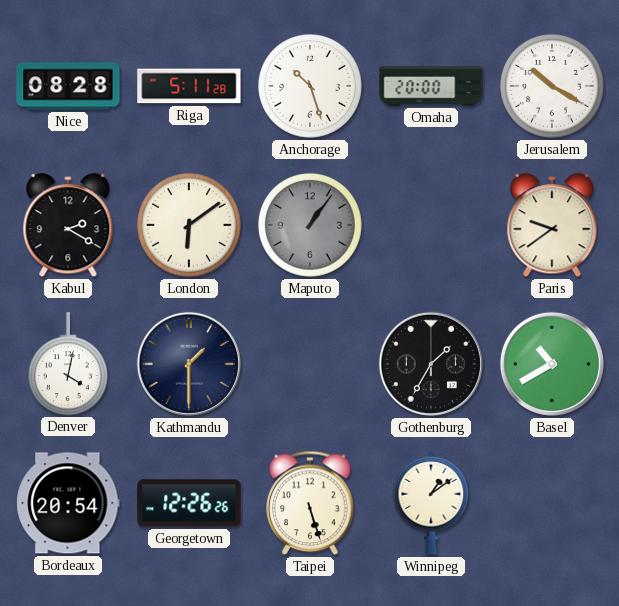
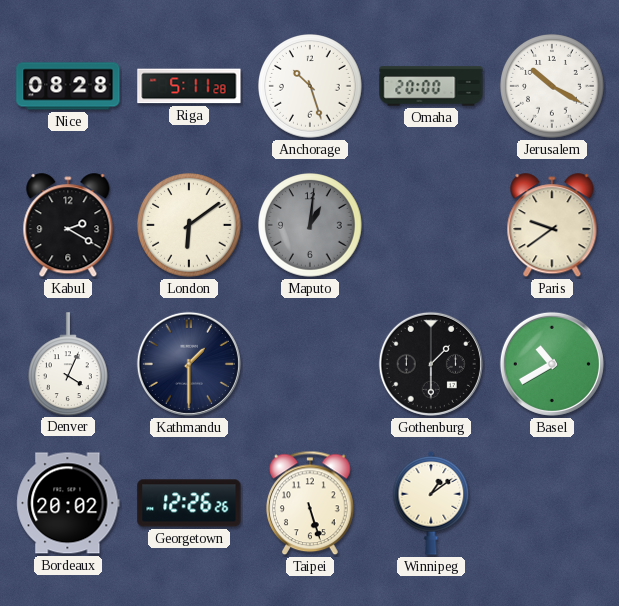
Maputo: 1:06 -> 1:01 (311, 226)
Denver: 4:02 -> 4:04 (69, 364)
Gothenburg: 1:35 -> 1:30 (431, 364)
Bordeaux: 20:54 -> 20:02 (68, 503)
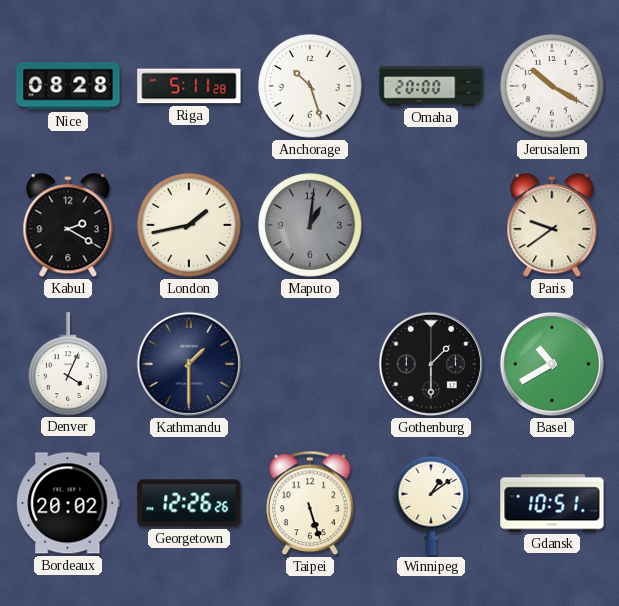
London: 6:09 -> 1:43 (190, 226)
Gdansk: none -> 10:51 (552, 503)
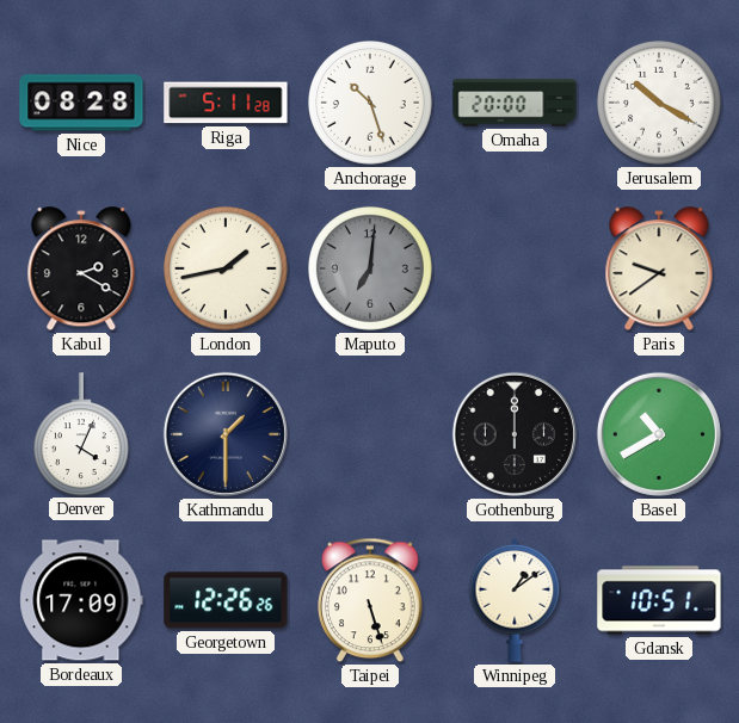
Maputo: 1:01 -> 7:01 (371, 270)
Gothenburg: 1:30 -> 12:00 (515, 434)
Bordeaux: 20:02 -> 17:09 (81, 600)
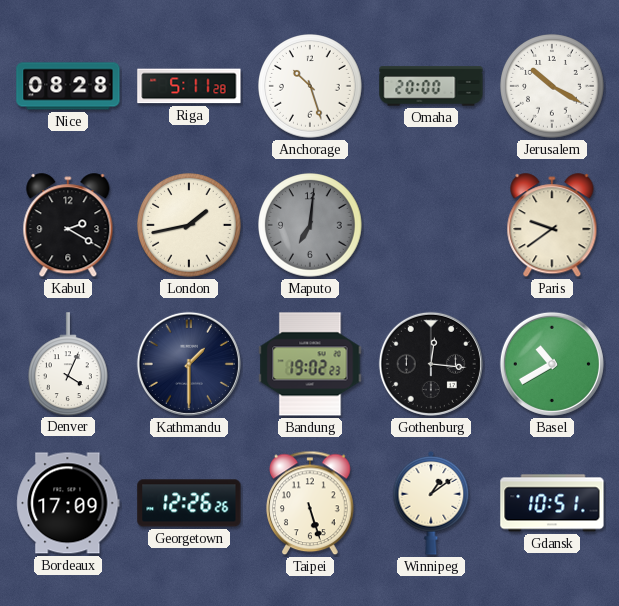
Bandung: none -> 19:02 (310, 364)
Gothenburg: 12:00 -> 12:16 (431, 364)
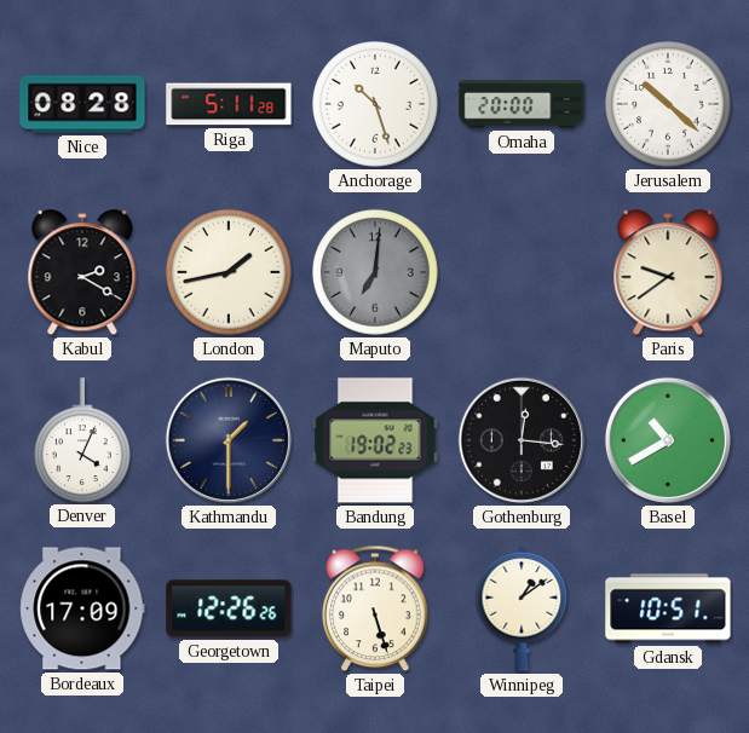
Jerusalem: 10:20 -> 10:22 (669, 105)
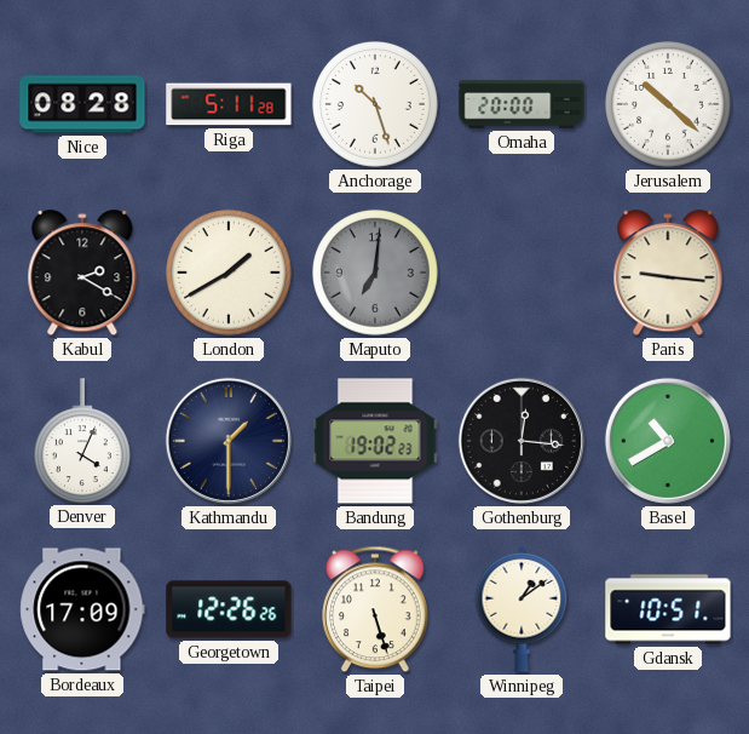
London: 1:43 -> 1:40 (230, 274)
Paris: 9:39 -> 9:16 (668, 274)
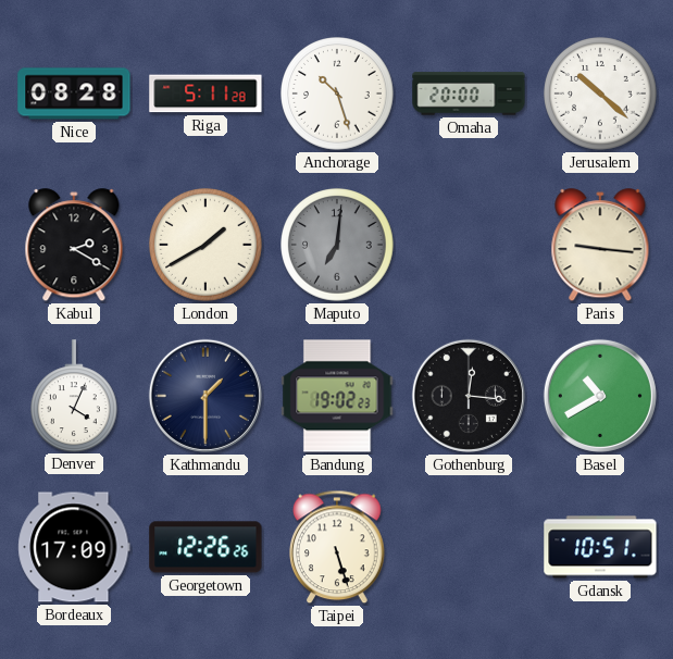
Winnipeg: 1:09 -> none (522, 610)
